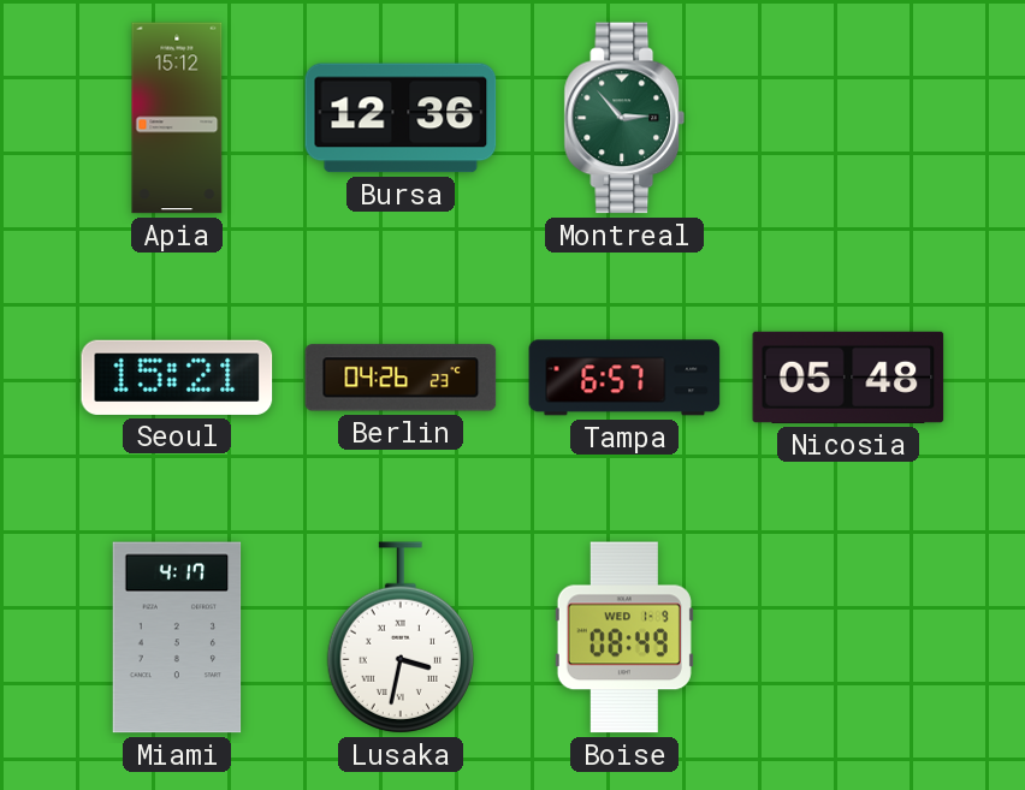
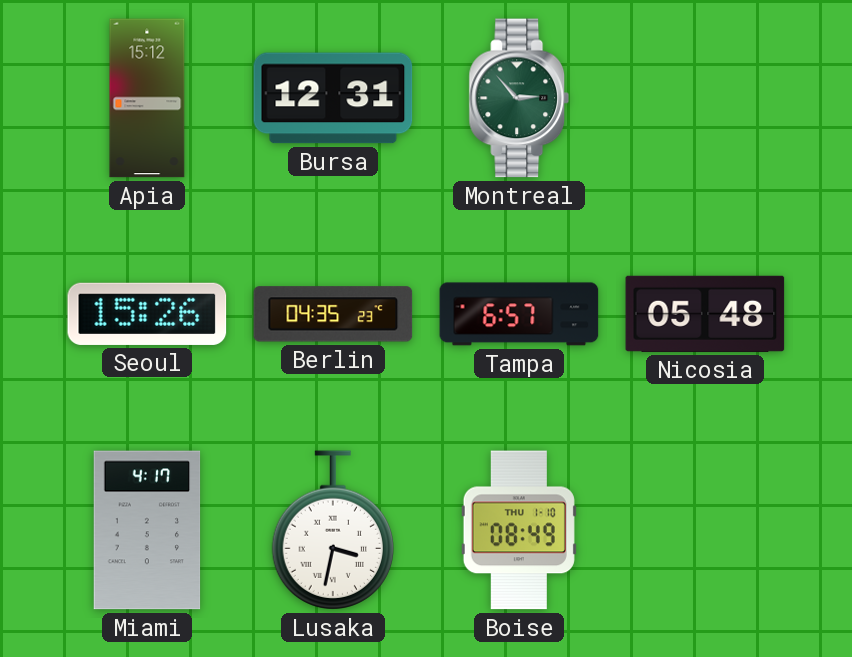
Bursa: 12:36 -> 12:31 (333, 98)
Seoul: 15:21 -> 15:26 (147, 314)
Berlin: 04:26 -> 04:35 (333, 314)
Boise date: WED 1-9 -> THU 1-10 (519, 530)
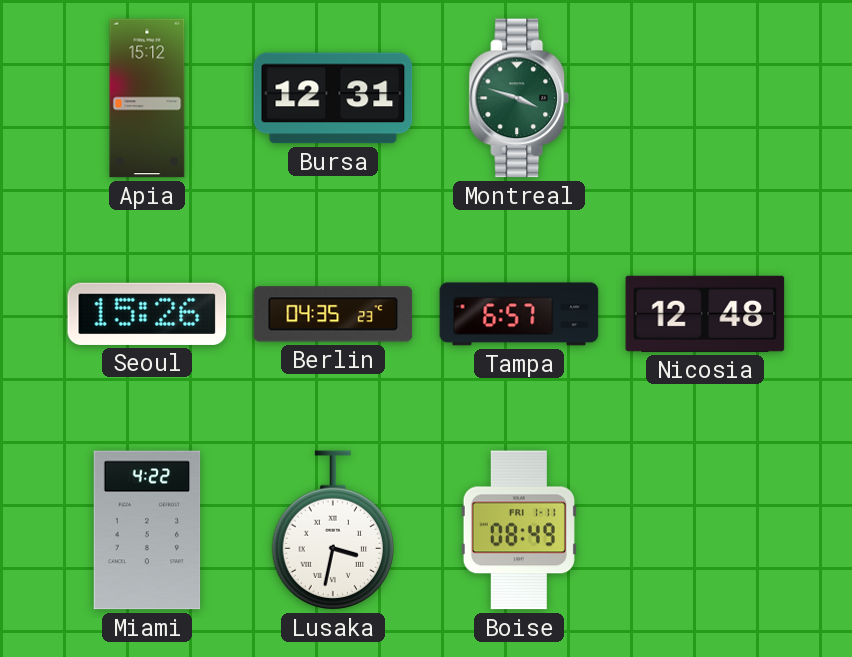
Montreal: 2:53 -> 3:48 (519, 98)
Nicosia: 05:48 -> 12:48 (705, 314)
Miami: 4:17 -> 4:22 (147, 530)
Boise date: THU 1-10 -> FRI 1-11 (519, 530)
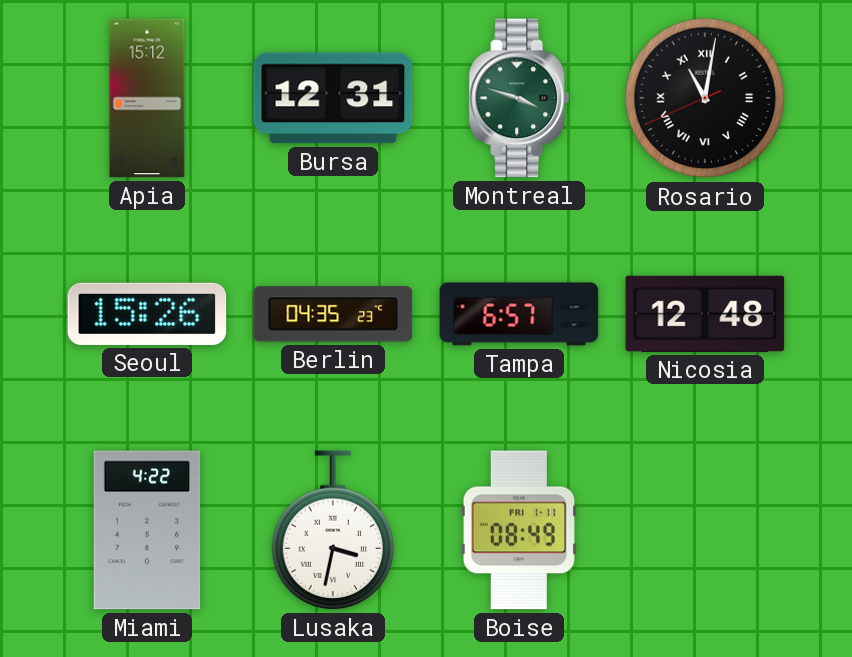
Rosario: none -> 11:01 (705, 98)
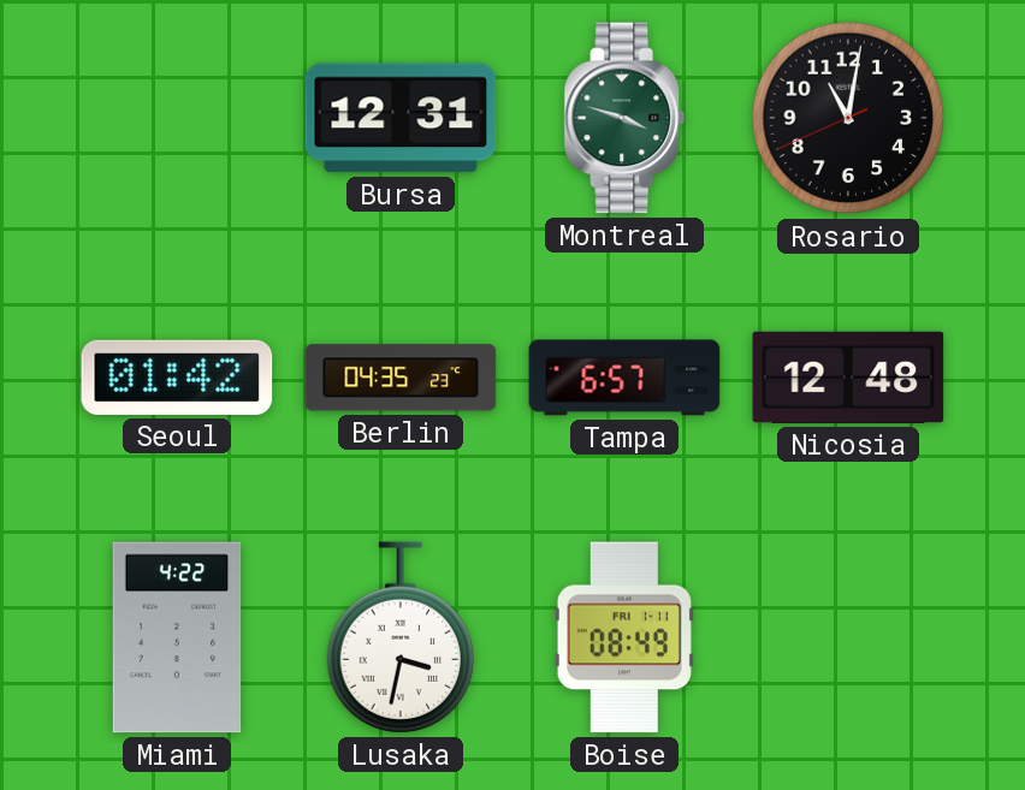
Apia: 15:12 -> none (147, 98)
Rosario numerals: Roman -> Arabic (848, 118)
Seoul: 15:26 -> 01:42 (177, 378)
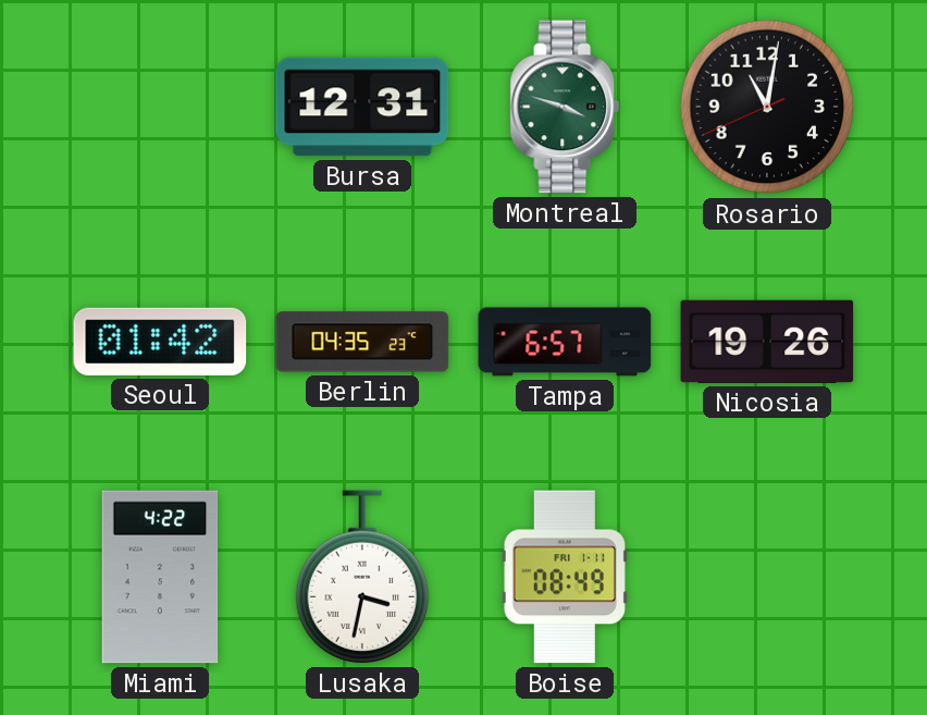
Nicosia: 12:48 -> 19:26 (767, 342)
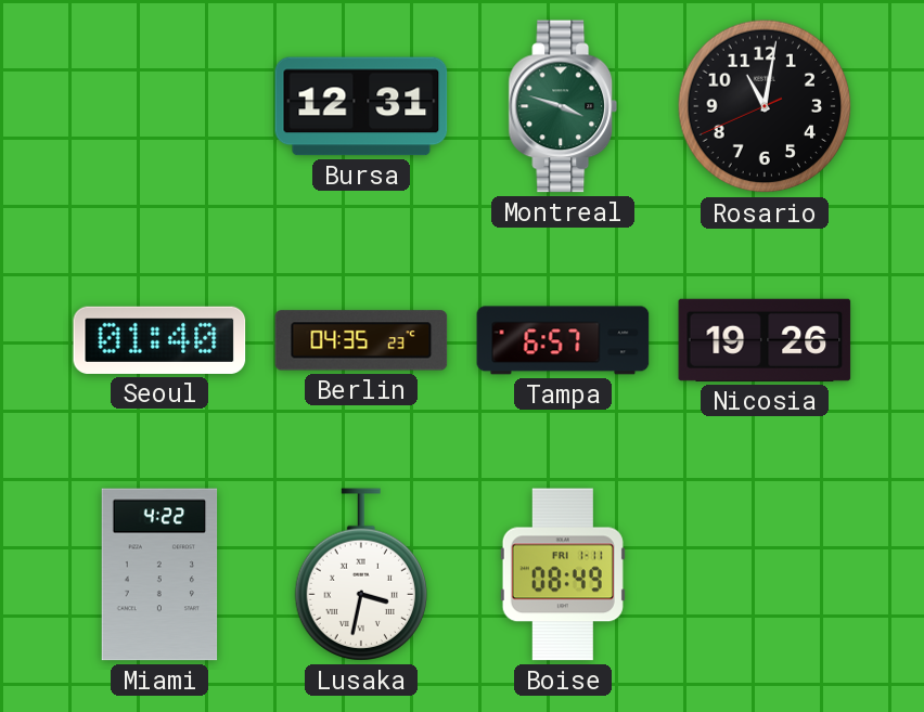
Seoul: 01:42 -> 01:40 (159, 340)
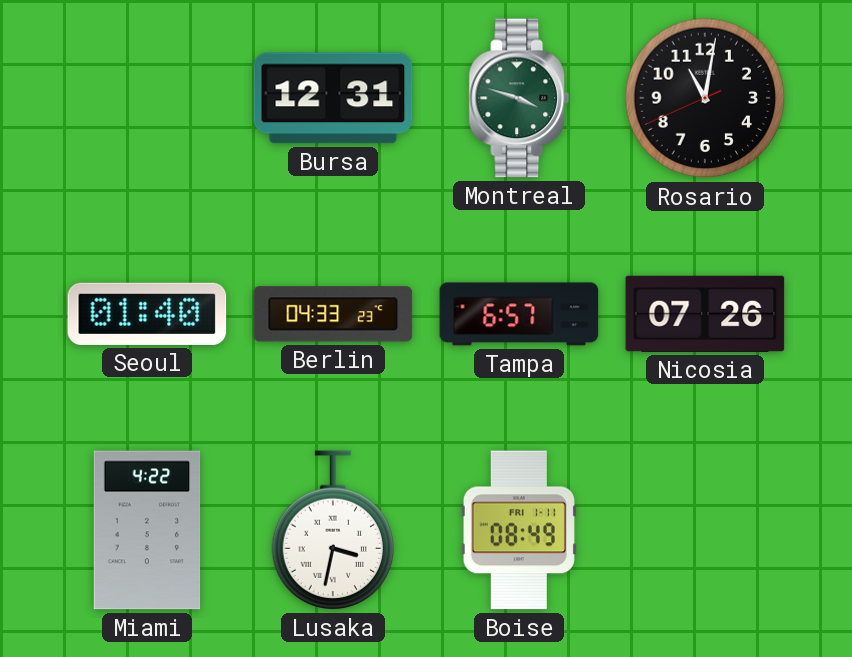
Berlin: 04:35 -> 04:33 (333, 314)
Nicosia: 19:26 -> 07:26 (705, 314)
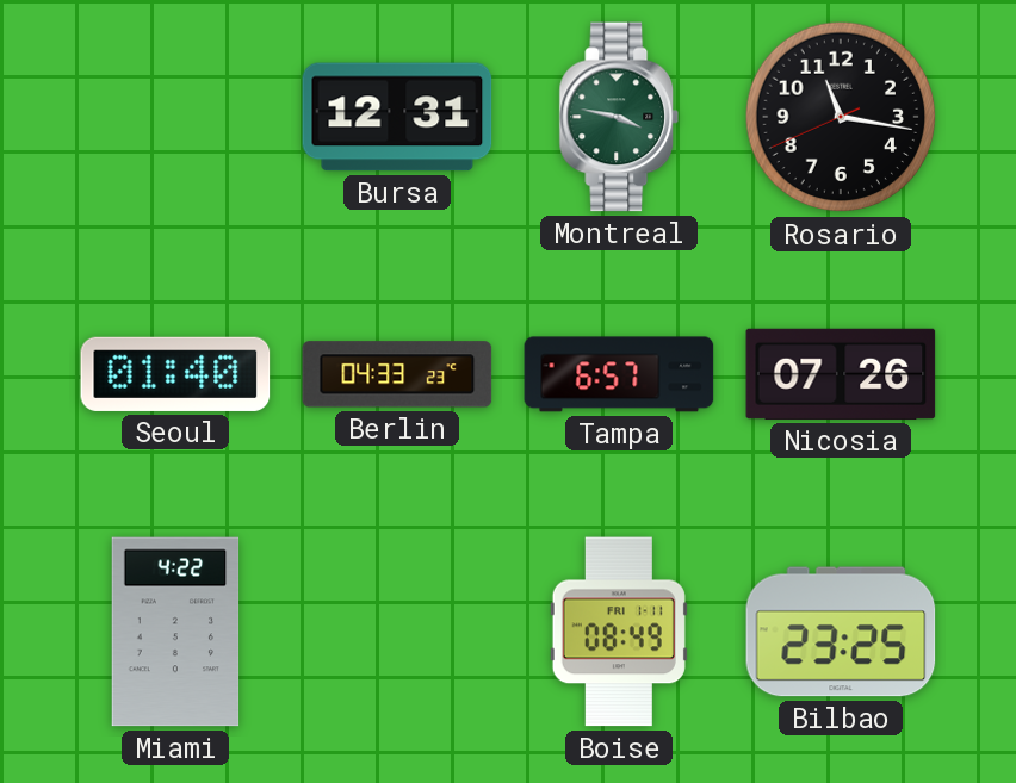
Montreal: 3:48 -> 3:47 (619, 117)
Rosario: 11:01 -> 11:16 (841, 117)
Lusaka: 3:32 -> none (332, 530)
Bilbao: none -> 23:25 (841, 632)
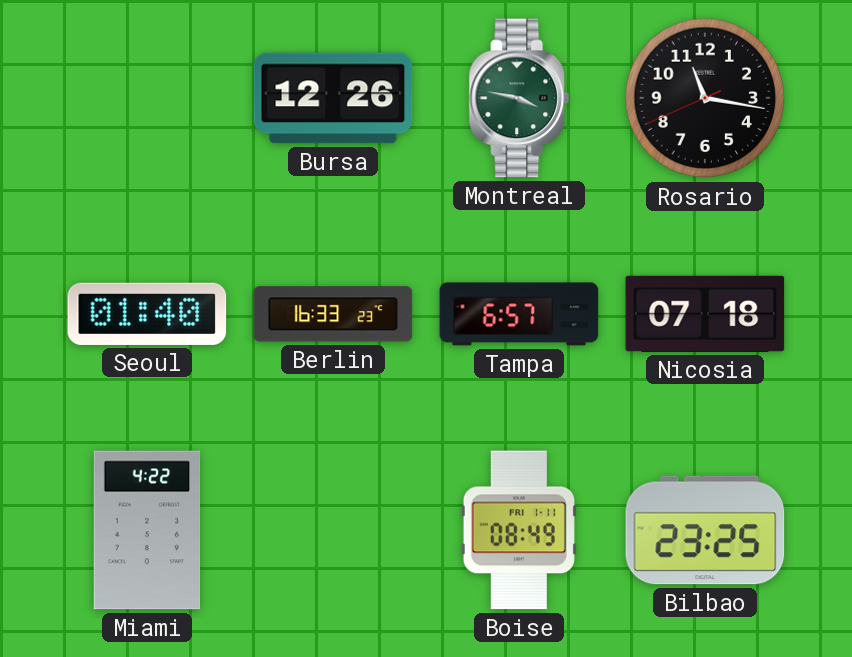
Bursa: 12:31 -> 12:26 (333, 98)
Berlin: 04:33 -> 16:33 (333, 314)
Nicosia: 07:26 -> 07:18 (705, 314)
